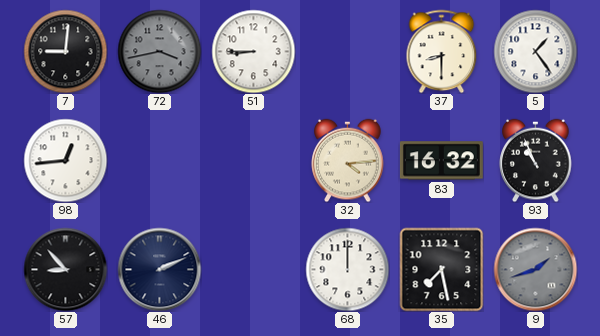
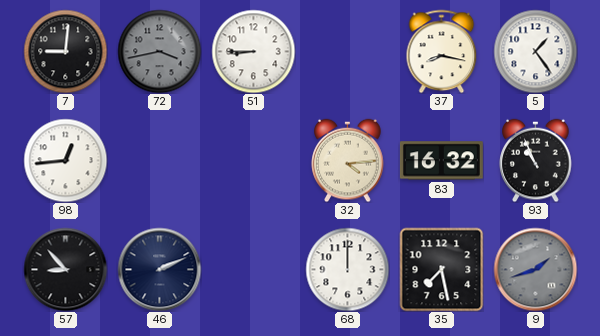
37: 8:30 -> 8:17 (442, 51)
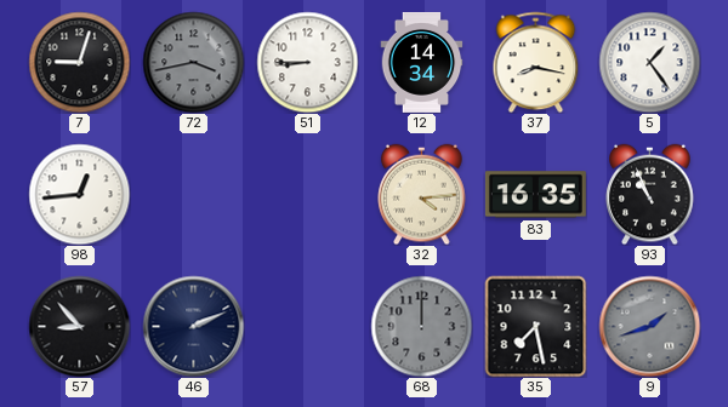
7: 9:01 -> 9:03 (79, 62)
12: none -> 14:34 (422, 62)
83: 16:32 -> 16:35 (535, 195)
68 dial: white -> grey (421, 326)
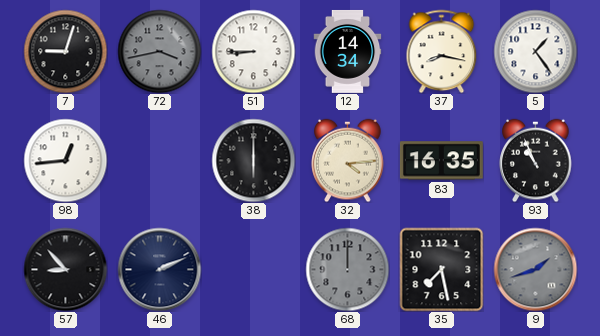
38: none -> 6:00 (253, 160)
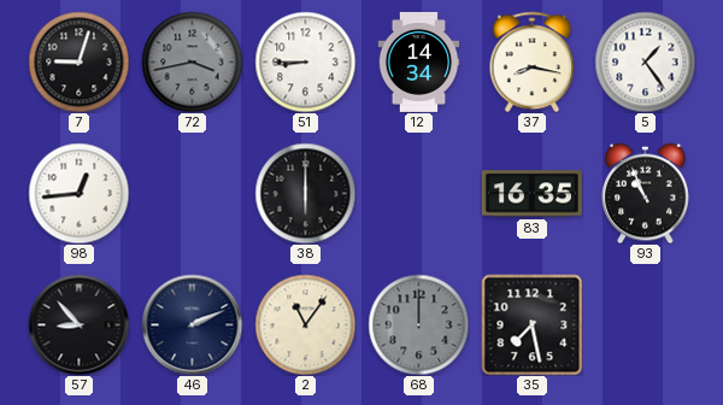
32: 4:14 -> none (348, 160)
2: none -> 11:06 (305, 324)
9: 1:42 -> none (535, 269)
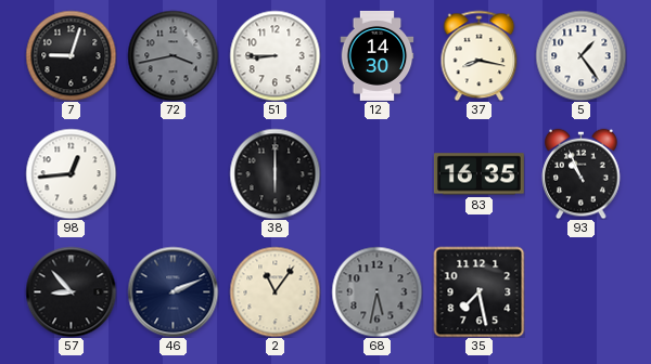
12: 14:34 -> 14:30 (378, 55)
68: 12:00 -> 5:32 (376, 291)
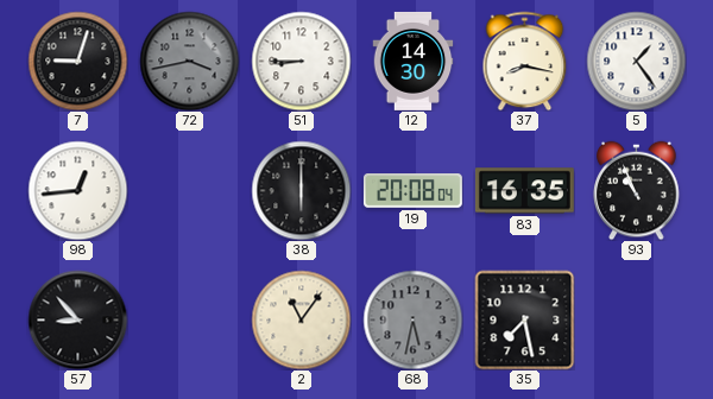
19: none -> 20:08 (412, 191)
46: 2:11 -> none (173, 291)
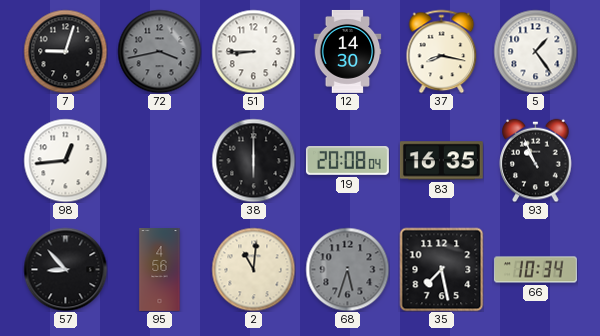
95: none -> 4:56 (160, 270)
2: 11:06 -> 11:01 (253, 269)
68: 5:32 -> 5:33 (347, 269)
66: none -> 10:34 (535, 270)
